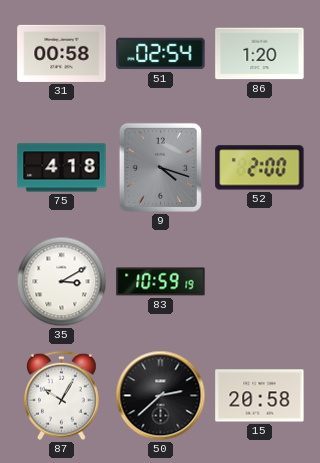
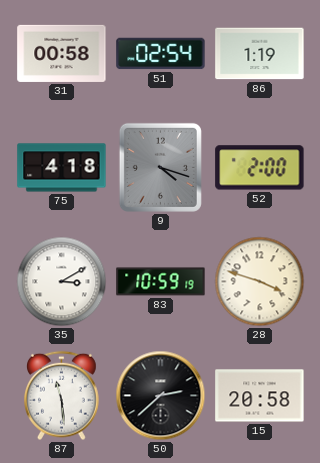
86: 1:20 -> 1:19 (260, 54)
28: none -> 3:48 (260, 282)
87: 10:05 -> 11:29 (62, 396)
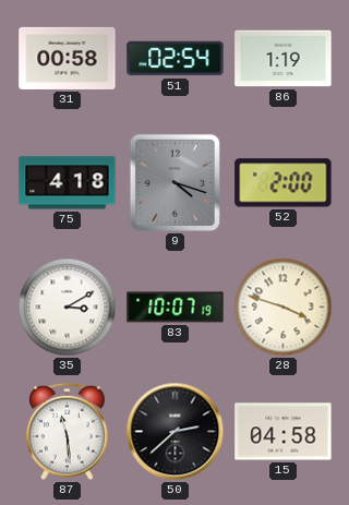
83: 10:59 -> 10:07 (176, 308)
15: 20:58 -> 04:58 (284, 432)
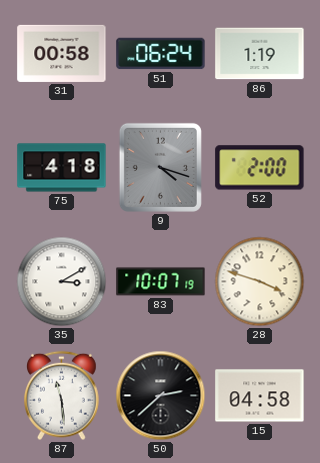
51: 02:54 -> 06:24 (161, 54)
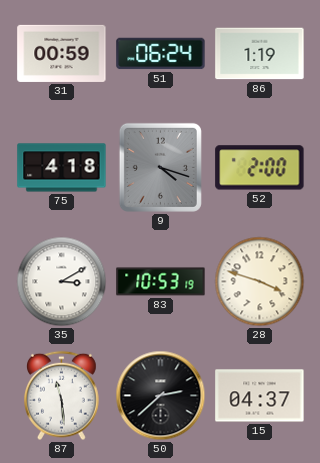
31: 00:58 -> 00:59 (62, 53)
83: 10:07 -> 10:53 (161, 282)
15: 04:58 -> 04:37 (260, 396)
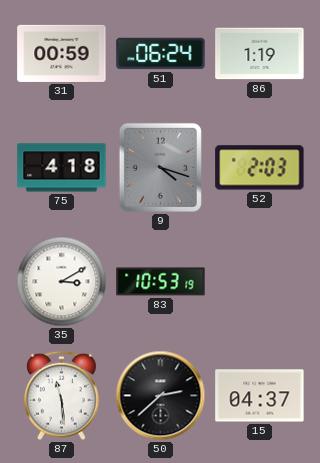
52: 2:00 -> 2:03 (260, 168)
28: 3:48 -> none (260, 282)
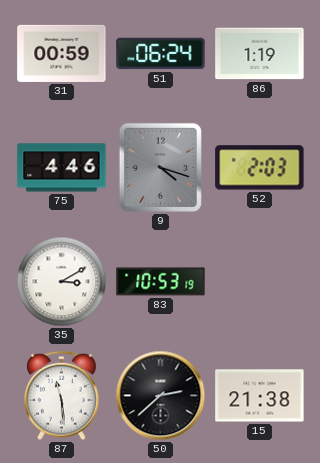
75: 4:18 -> 4:46 (62, 168)
15: 04:37 -> 21:38 (260, 396)
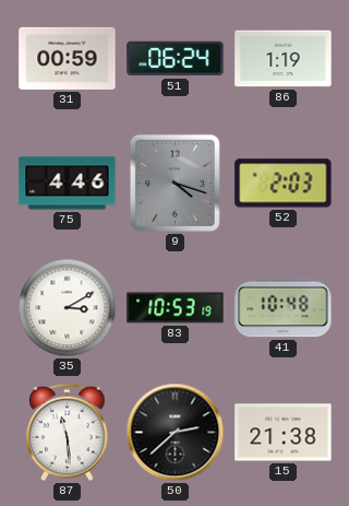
41: none -> 10:48 (284, 308)
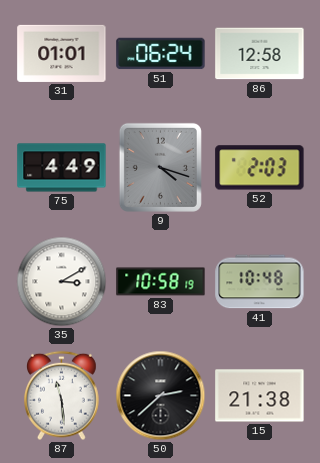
31: 00:59 -> 01:01 (62, 53)
86: 1:19 -> 12:58 (260, 54)
75: 4:46 -> 4:49 (62, 168)
83: 10:53 -> 10:58 (161, 282)
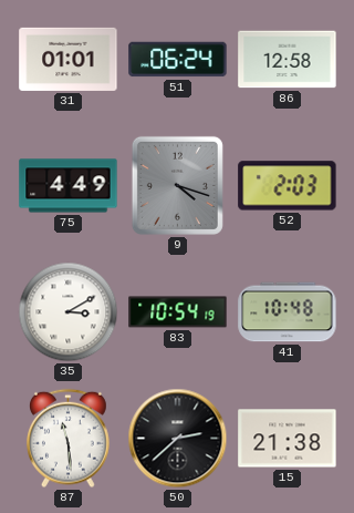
83: 10:58 -> 10:54 (178, 312)
